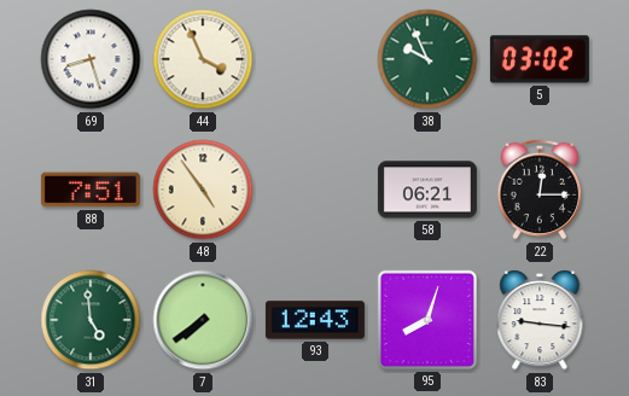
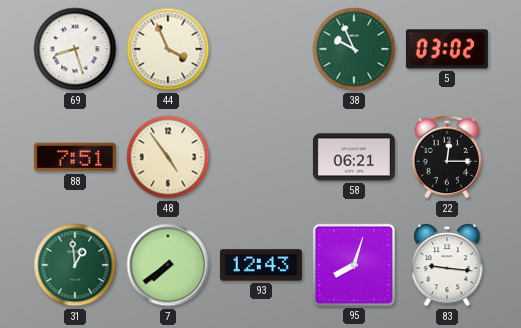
31: 4:59 -> 12:59 (75, 265)
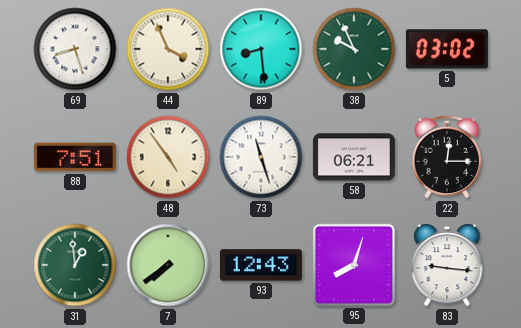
89: none -> 8:29 (261, 49)
73: none -> 11:27 (261, 157)
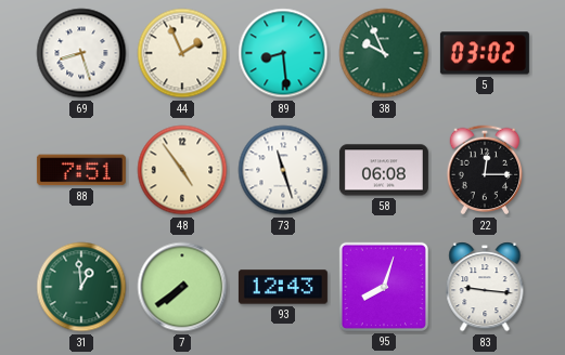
44: 3:56 -> 1:56 (182, 53)
58: 06:21 -> 06:08 (384, 170)
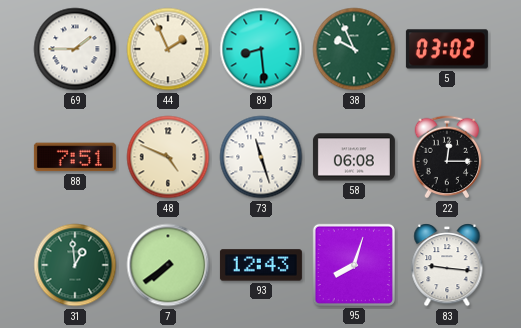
69: 8:27 -> 1:45 (75, 49)
48: 4:54 -> 4:49 (168, 157)
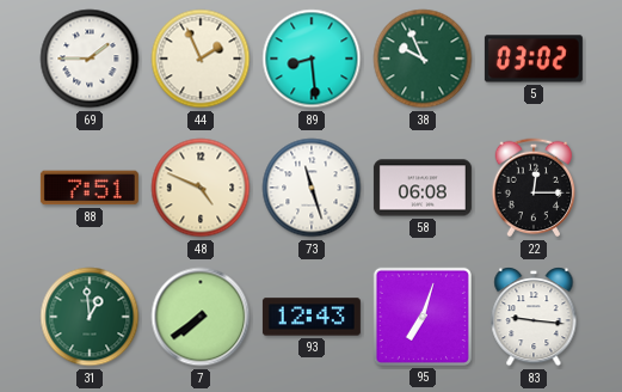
95: 8:03 -> 7:03 (423, 317)
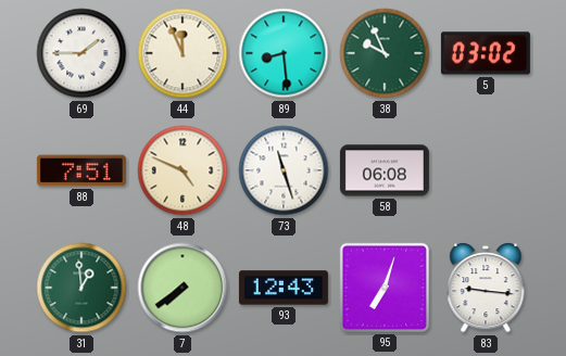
44: 1:56 -> 11:56 (183, 53)
22: 12:15 -> none (534, 188)
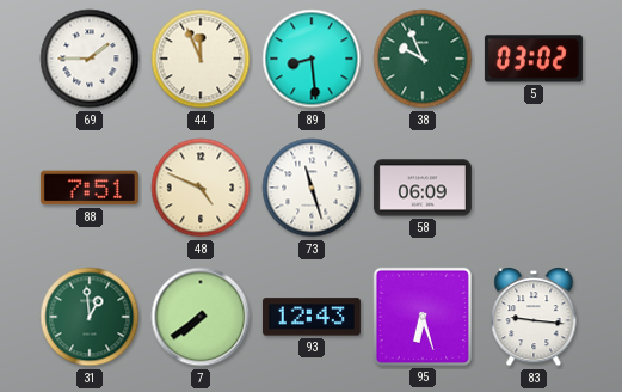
58: 06:08 -> 06:09 (423, 188)
95: 7:03 -> 6:27 (423, 317)
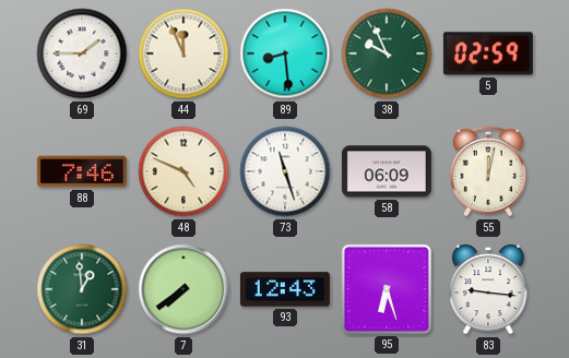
5: 03:02 -> 02:59 (488, 53)
88: 7:51 -> 7:46 (82, 171)
55: none -> 12:02 (488, 171)
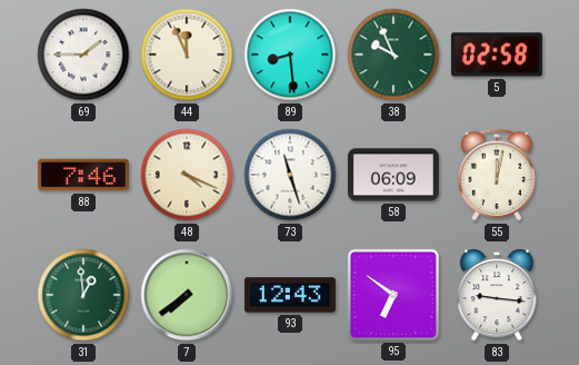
5: 02:59 -> 02:58 (497, 55)
48: 4:49 -> 4:19 (187, 175)
95: 6:27 -> 6:51 (393, 295)
